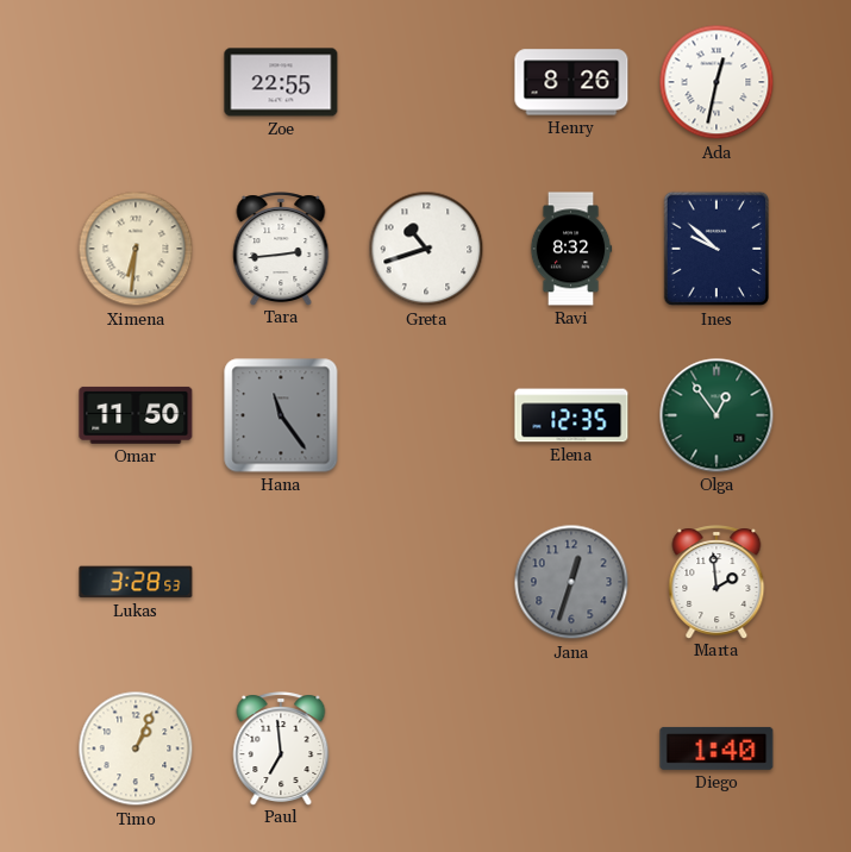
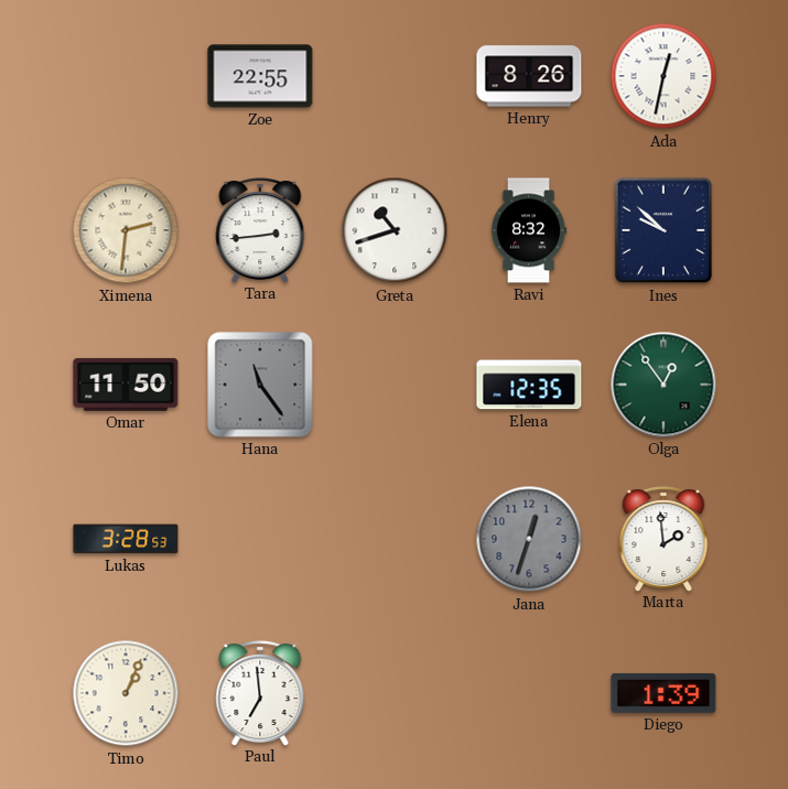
Ximena: 6:31 -> 2:31 (126, 230)
Diego: 1:40 -> 1:39 (663, 693)
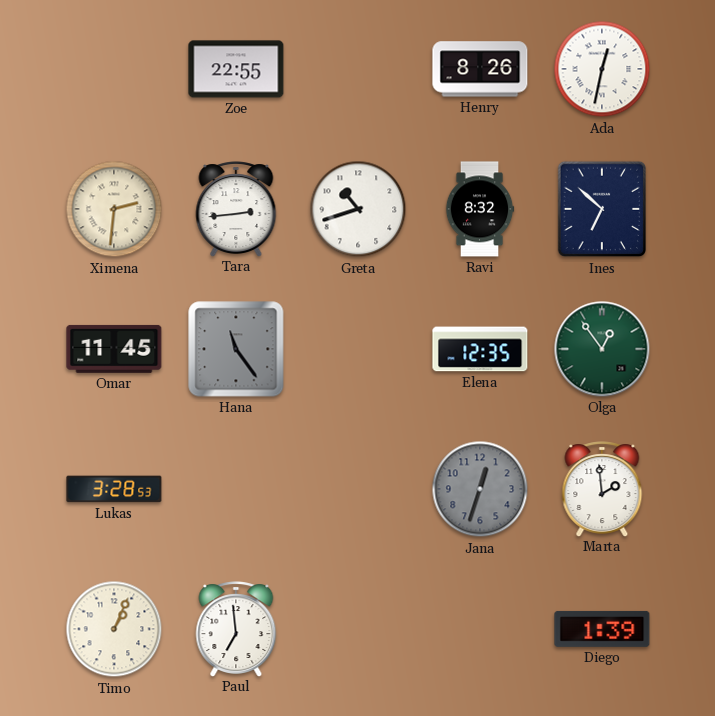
Ines: 9:52 -> 6:52 (602, 209)
Omar: 11:50 -> 11:45 (114, 349)
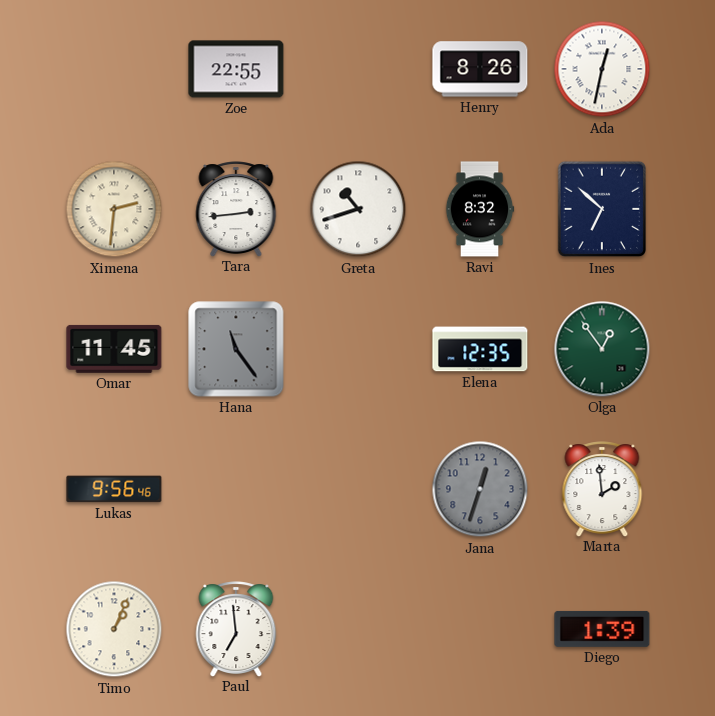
Lukas: 3:28 -> 9:56 (114, 489)
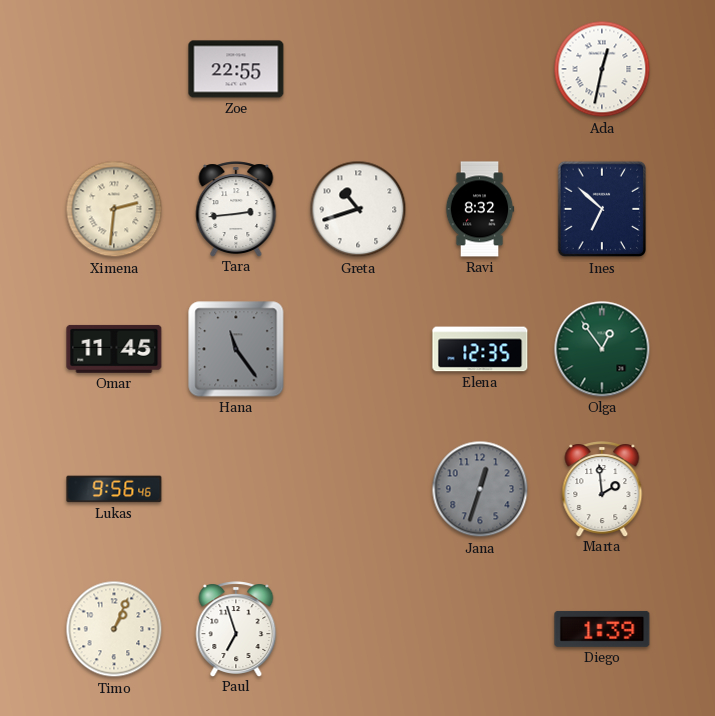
Henry: 8:26 -> none (480, 69)
Paul: 6:59 -> 6:57 (236, 629)
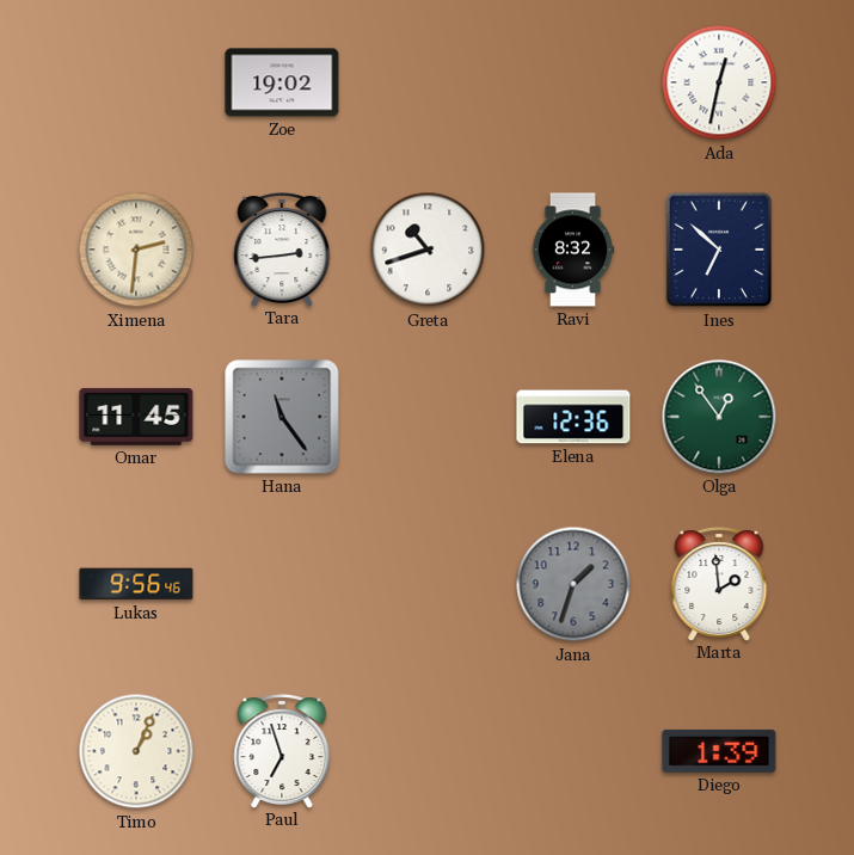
Zoe: 22:55 -> 19:02 (282, 82)
Elena: 12:35 -> 12:36 (573, 417)
Jana: 12:33 -> 1:33 (573, 584)
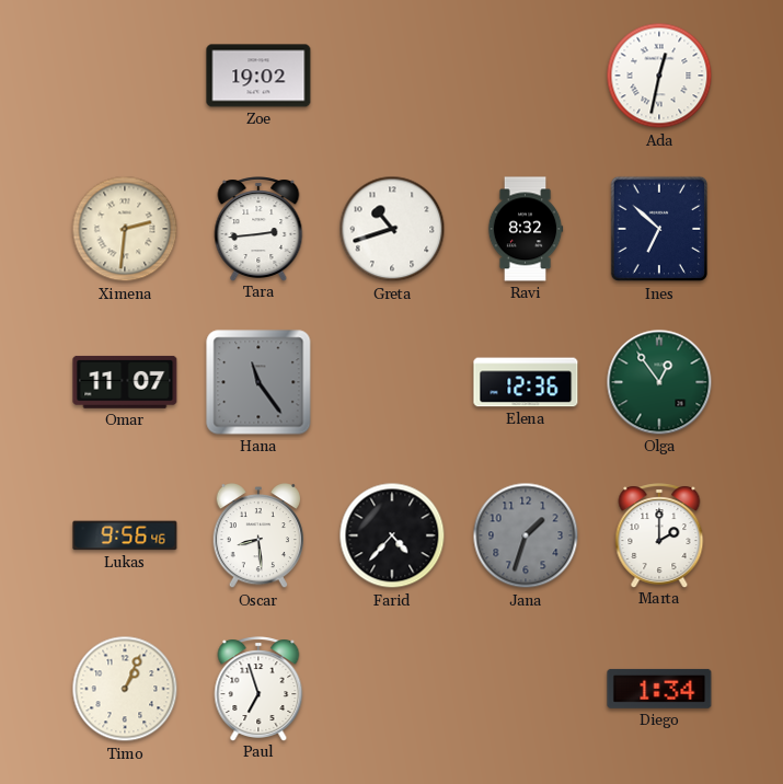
Omar: 11:45 -> 11:07 (125, 382)
Oscar: none -> 8:29 (257, 535)
Farid: none -> 4:37 (392, 535)
Marta: 1:59 -> 2:00 (659, 535)
Diego: 1:39 -> 1:34 (659, 689)
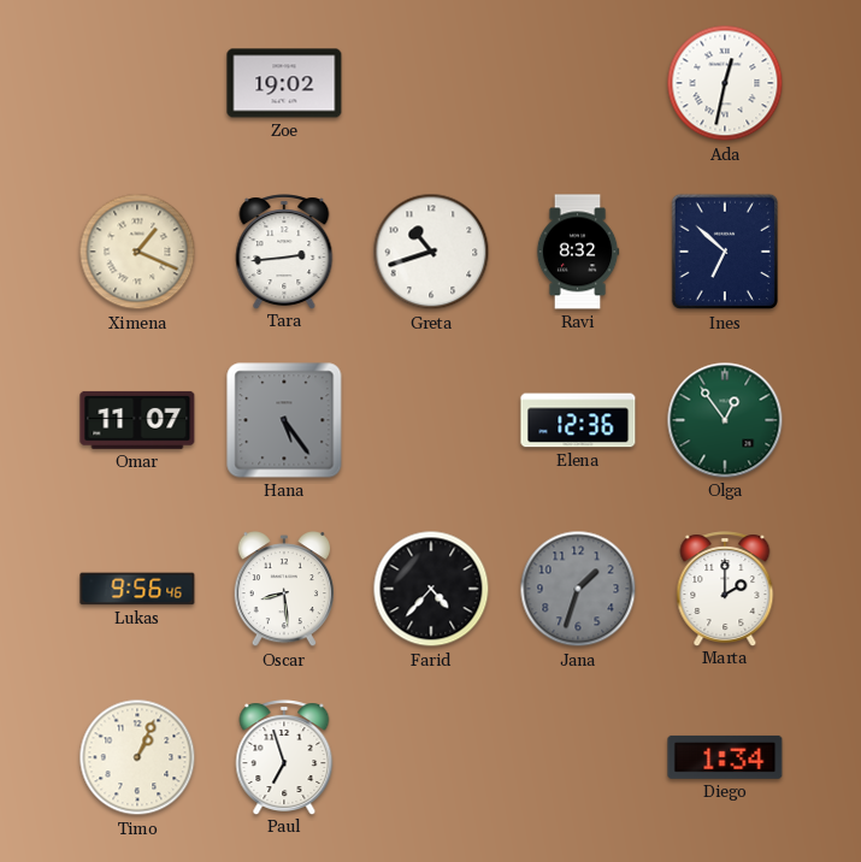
Ximena: 2:31 -> 1:19 (137, 252)
Hana: 11:24 -> 5:24 (284, 420)
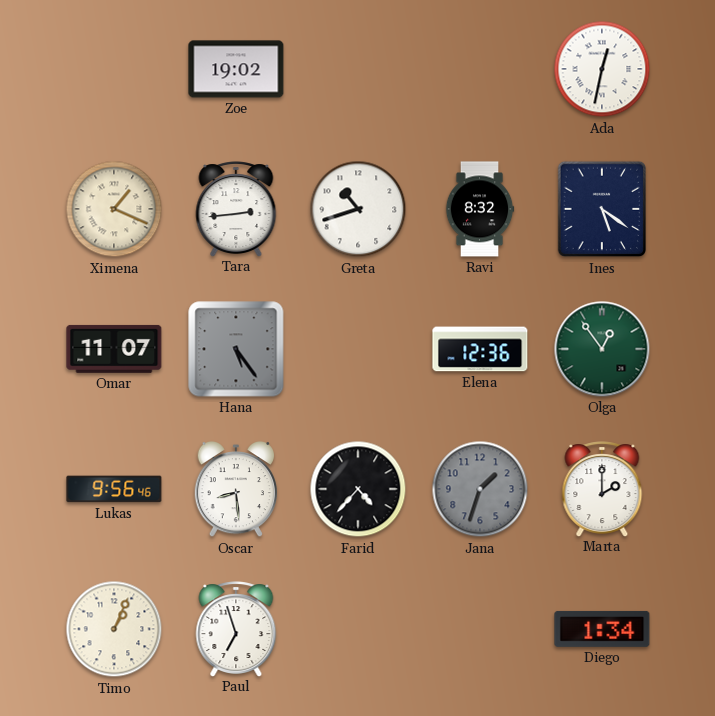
Ines: 6:52 -> 5:21 (602, 209)
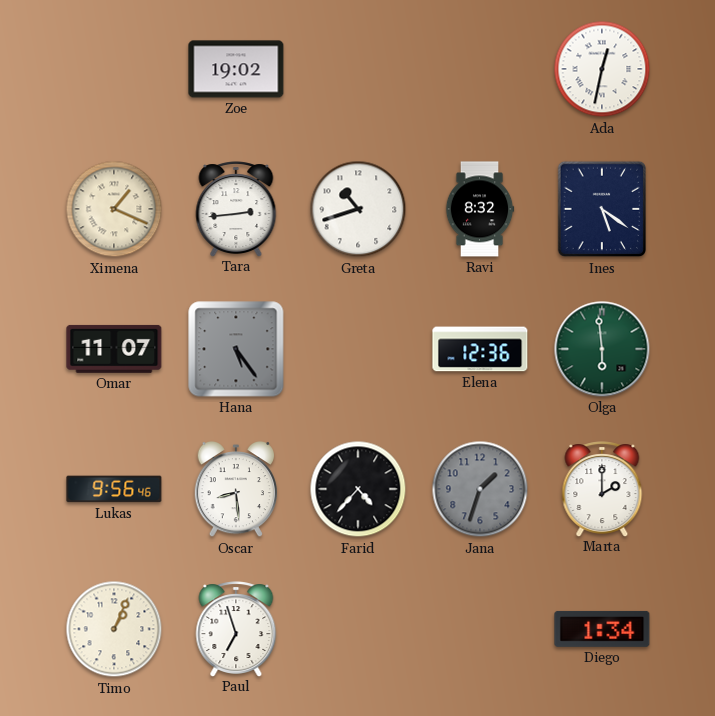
Olga: 12:54 -> 5:59 (602, 349)
